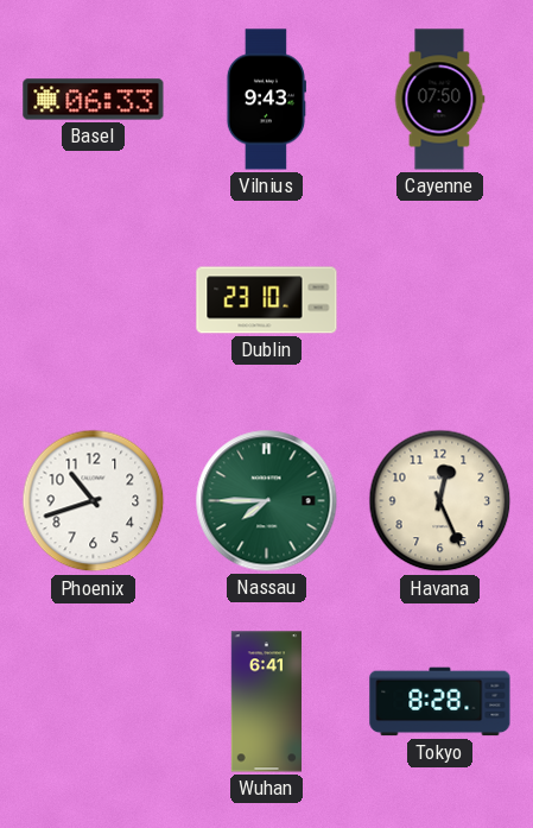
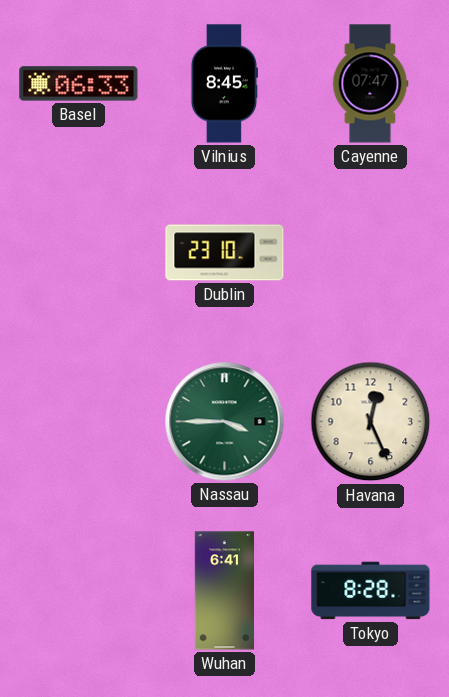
Vilnius: 9:43 -> 8:45 (224, 84)
Cayenne: 07:50 -> 07:47 (370, 84)
Phoenix: 10:42 -> none (94, 501)
Nassau: 7:45 -> 3:45 (225, 422)
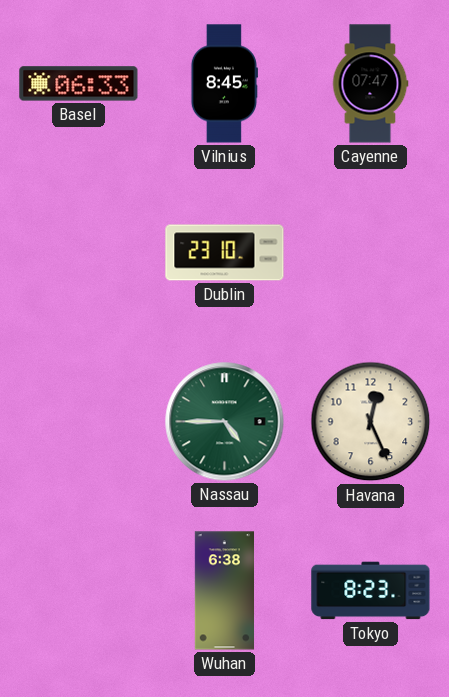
Nassau: 3:45 -> 4:45 (225, 422)
Wuhan: 6:41 -> 6:38 (224, 591)
Tokyo: 8:28 -> 8:23 (371, 591)
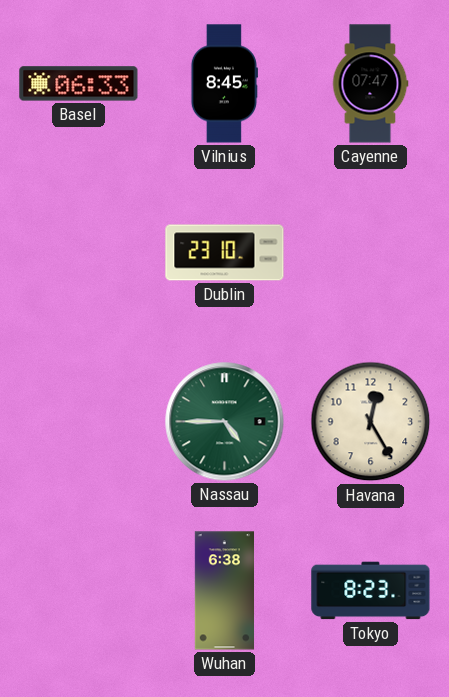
Havana: 12:26 -> 12:25 (371, 422)
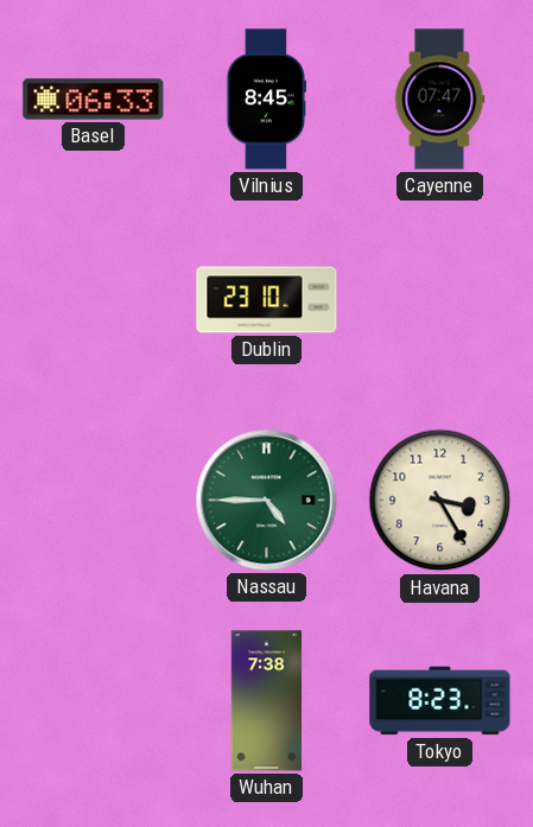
Havana: 12:25 -> 3:25 (440, 501)
Wuhan: 6:38 -> 7:38 (266, 701)
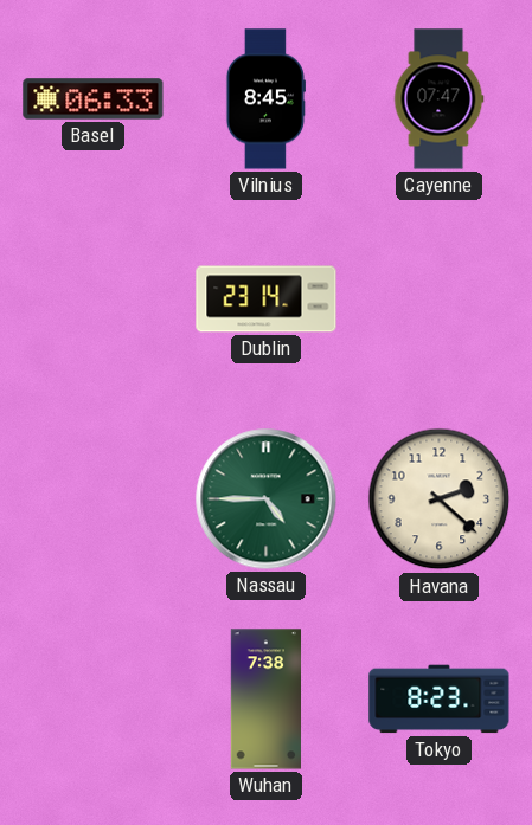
Dublin: 23:10 -> 23:14 (267, 299)
Havana: 3:25 -> 2:22 (440, 499)
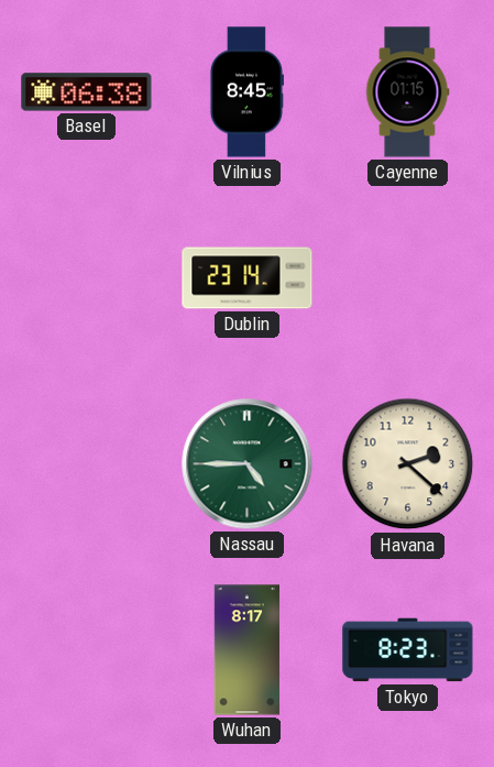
Basel: 06:33 -> 06:38 (87, 92)
Cayenne: 07:47 -> 01:15 (407, 92)
Wuhan: 7:38 -> 8:17 (246, 650)
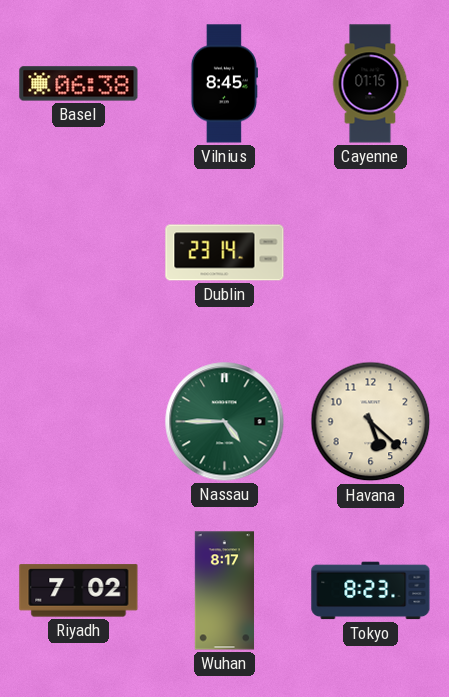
Havana: 2:22 -> 5:22 (371, 422)
Riyadh: none -> 7:02 (79, 591)
